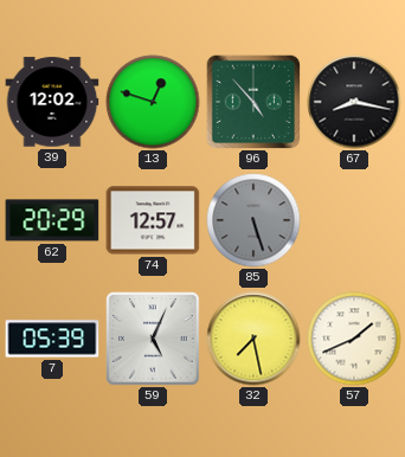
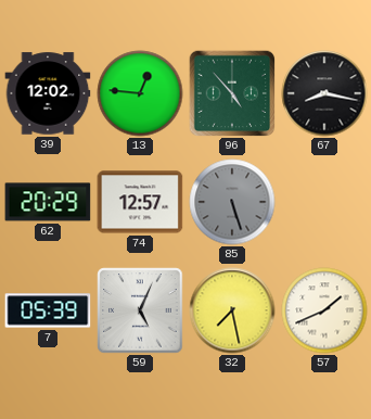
13: 12:48 -> 12:46 (140, 93)
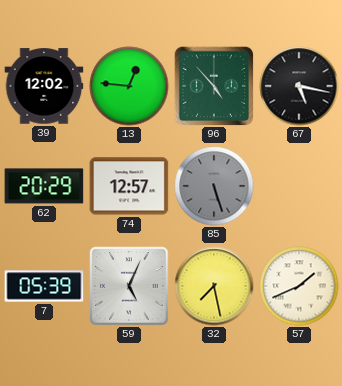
67: 8:17 -> 5:17 (299, 86)
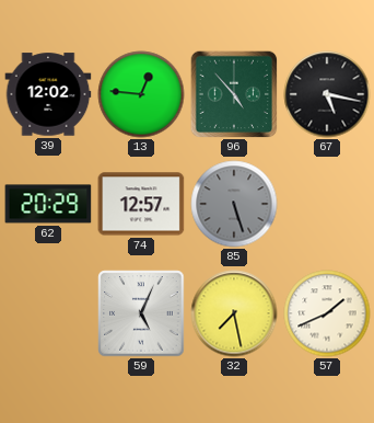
7: 05:39 -> none (44, 286)
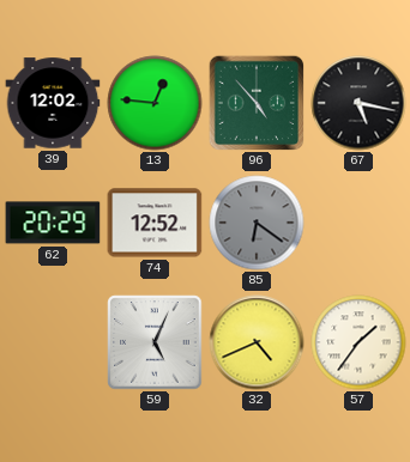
74: 12:57 -> 12:52 (155, 223)
85: 5:27 -> 6:21 (257, 223)
32: 7:28 -> 4:41 (257, 342)
57: 1:41 -> 1:36 (358, 342)
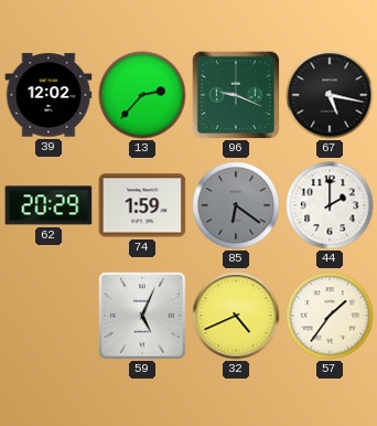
13: 12:46 -> 2:37 (142, 95)
96: 4:53 -> 9:19 (236, 95)
74: 12:52 -> 1:59 (142, 205)
44: none -> 2:00 (330, 205)
